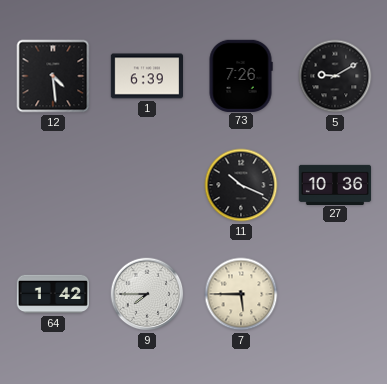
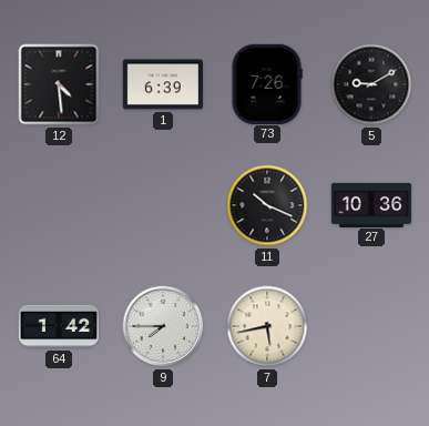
7: 5:45 -> 5:43 (267, 326)
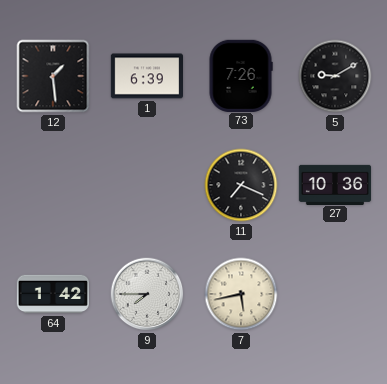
12: 4:29 -> 1:29 (53, 76)
11: 10:19 -> 7:19 (241, 185)
